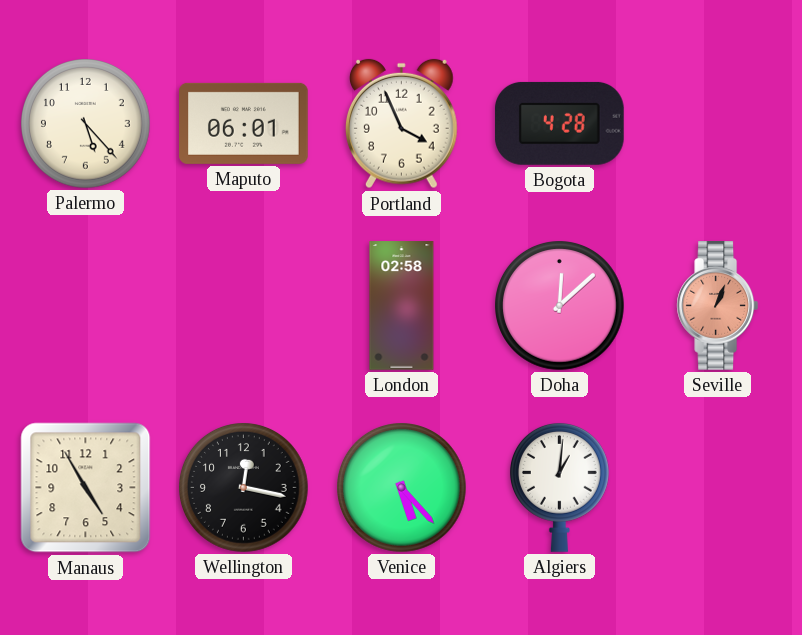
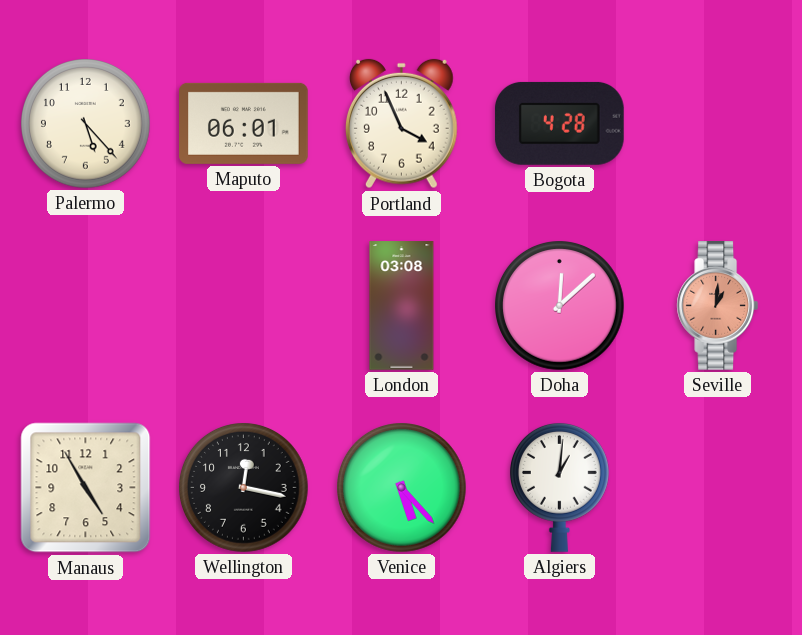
London: 02:58 -> 03:08 (402, 306)
Seville: 1:04 -> 1:01 (718, 306)
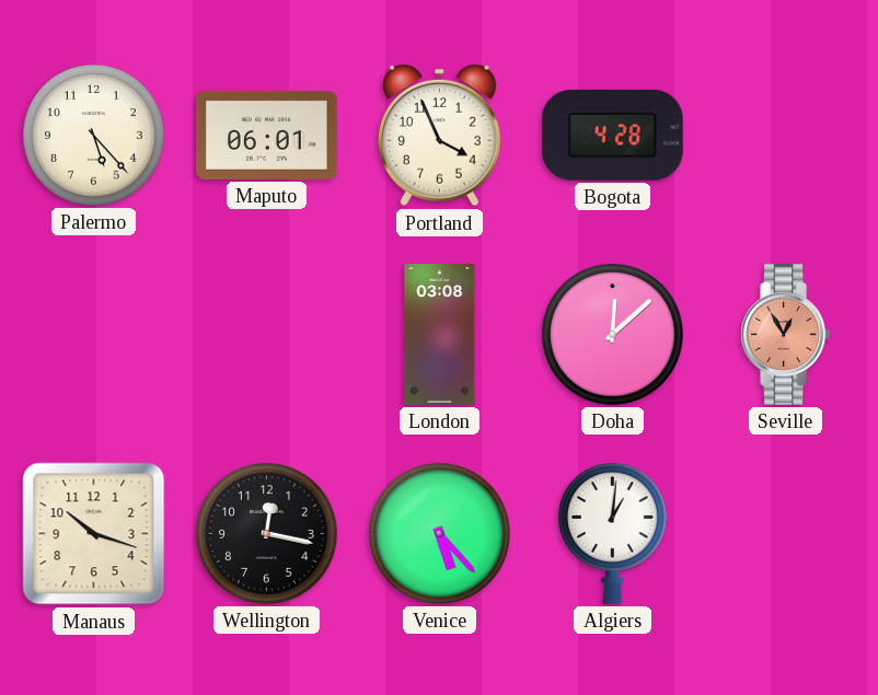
Seville: 1:01 -> 12:55 (786, 335)
Manaus: 4:55 -> 10:18 (94, 534)
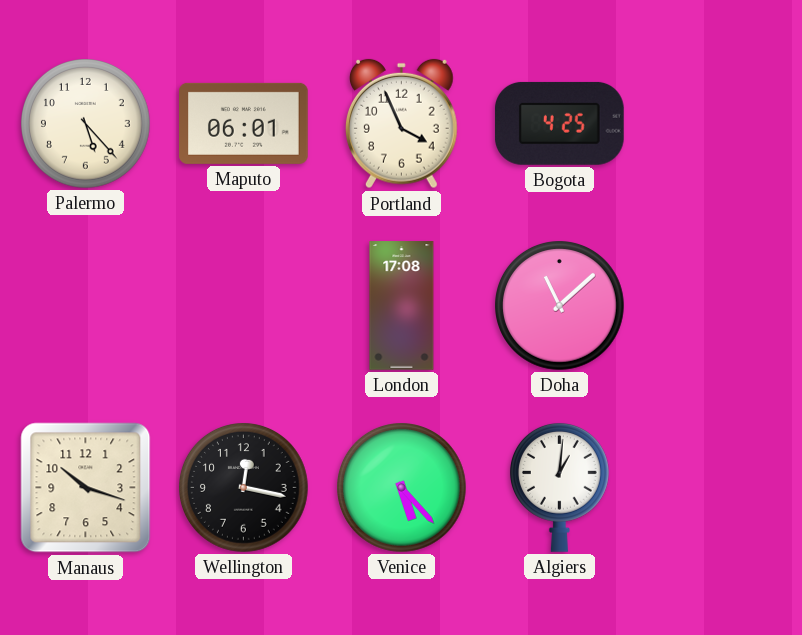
Bogota: 4:28 -> 4:25 (559, 123)
London: 03:08 -> 17:08 (402, 306)
Doha: 12:08 -> 11:08 (560, 306)
Seville: 12:55 -> none (786, 335)
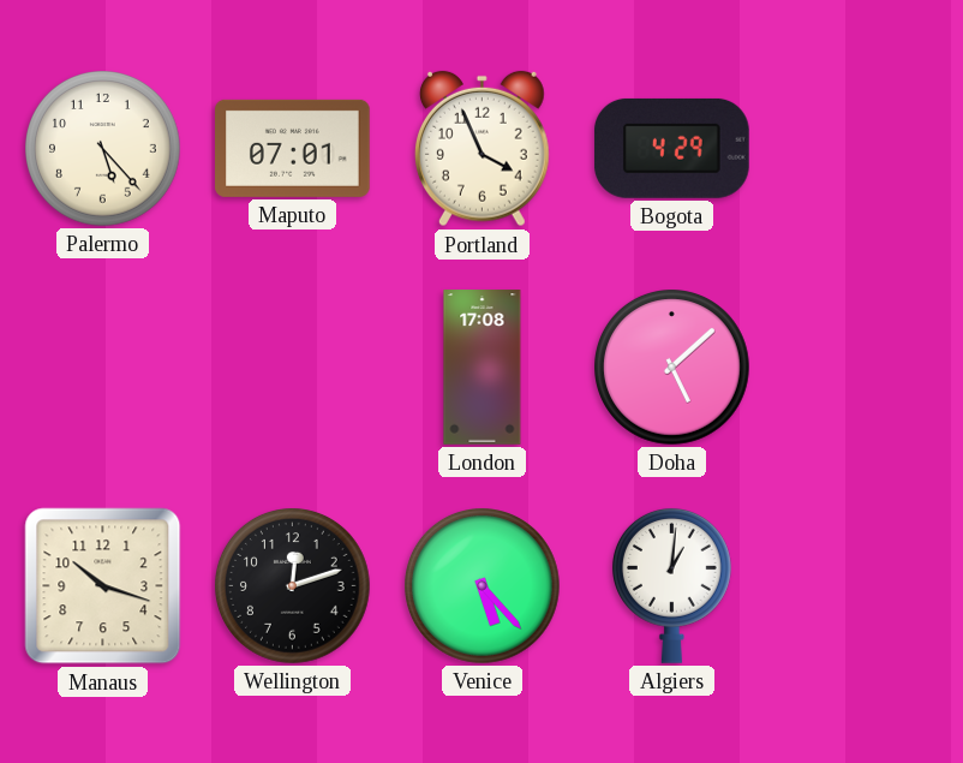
Maputo: 06:01 -> 07:01 (293, 148)
Bogota: 4:25 -> 4:29 (671, 148)
Doha: 11:08 -> 5:08 (672, 368)
Wellington: 12:17 -> 12:12 (293, 586)
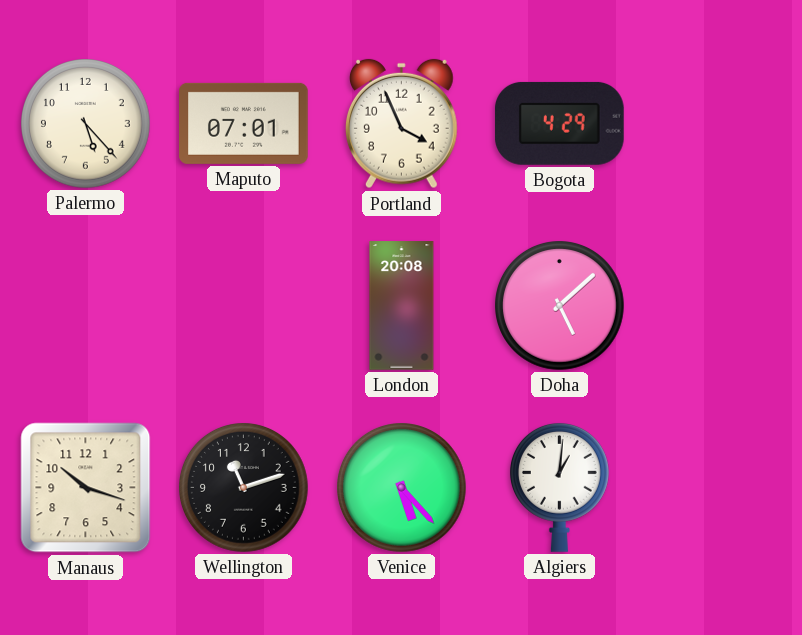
London: 17:08 -> 20:08 (402, 306)
Wellington: 12:12 -> 11:12 (244, 488)
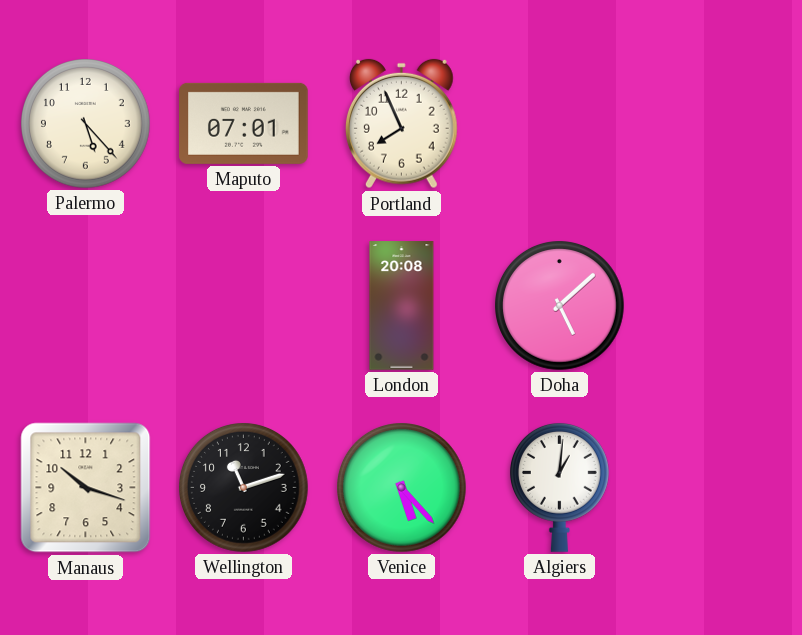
Portland: 3:56 -> 7:56 (402, 124)
Bogota: 4:29 -> none (559, 123)
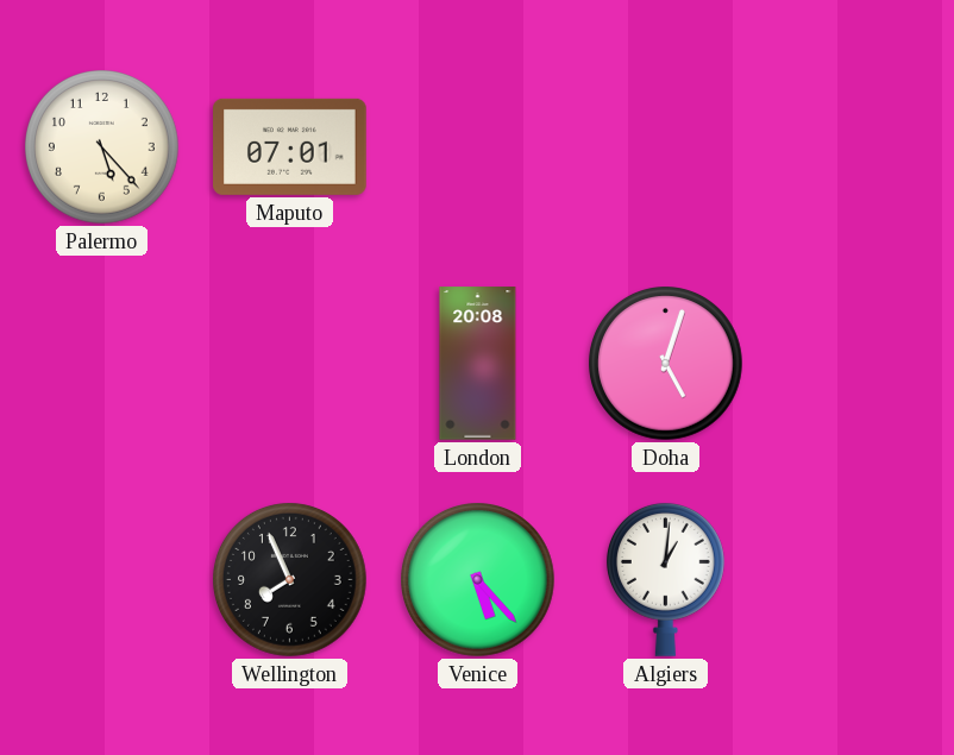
Portland: 7:56 -> none (402, 124)
Doha: 5:08 -> 5:03 (666, 364)
Manaus: 10:18 -> none (86, 488)
Wellington: 11:12 -> 7:56 (290, 580)
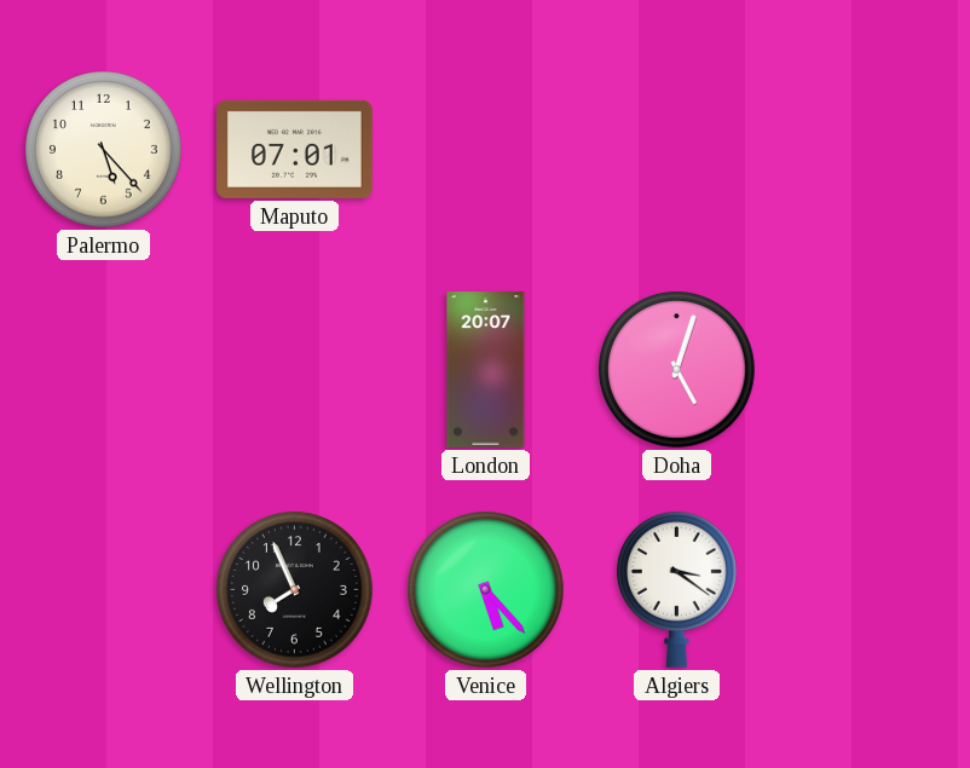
London: 20:08 -> 20:07 (486, 370)
Algiers: 1:01 -> 3:21 (676, 589)
